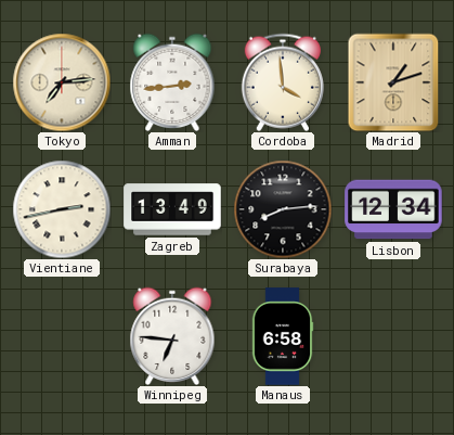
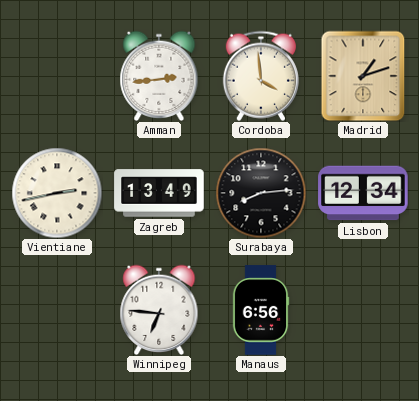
Tokyo: 7:14 -> none (62, 82)
Manaus: 6:58 -> 6:56 (261, 310)
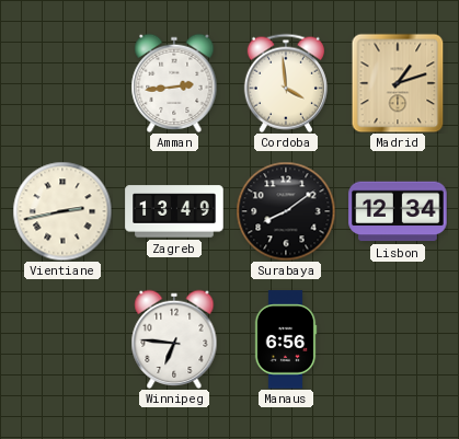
Surabaya: 8:14 -> 8:09 (286, 211)
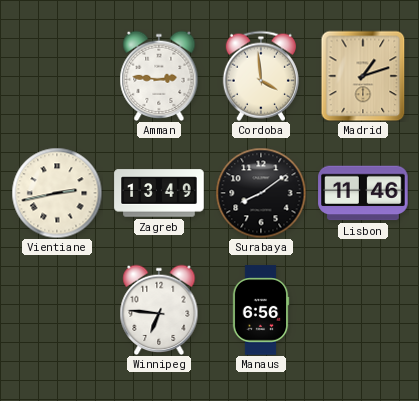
Amman: 2:44 -> 2:46 (159, 75)
Lisbon: 12:34 -> 11:46 (363, 193)
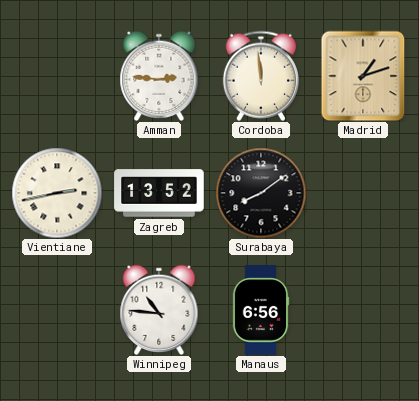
Cordoba: 3:59 -> 11:59 (261, 76)
Zagreb: 13:49 -> 13:52 (159, 193)
Lisbon: 11:46 -> none (363, 193)
Winnipeg: 6:46 -> 10:46 (159, 309)
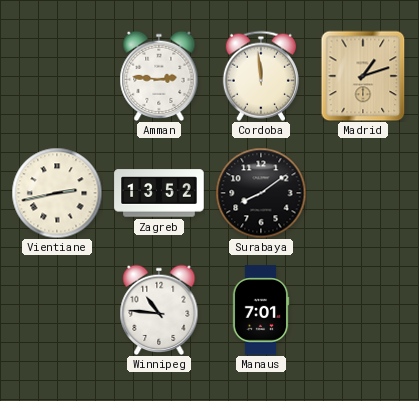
Manaus: 6:56 -> 7:01 (261, 310)
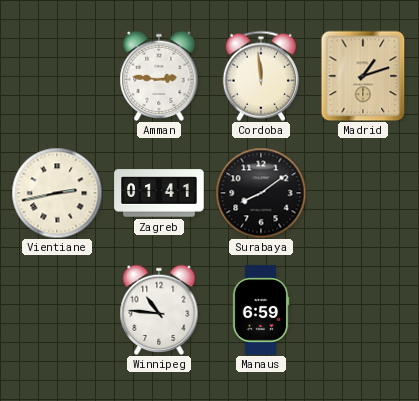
Zagreb: 13:52 -> 01:41 (159, 193)
Manaus: 7:01 -> 6:59 (261, 310)
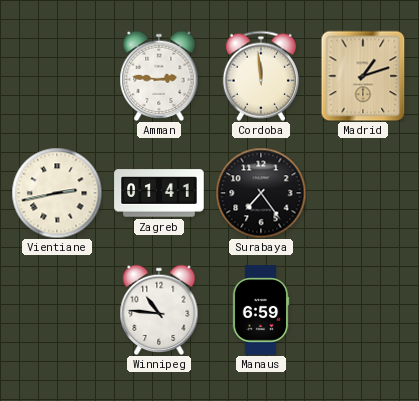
Surabaya: 8:09 -> 7:24 (261, 193)
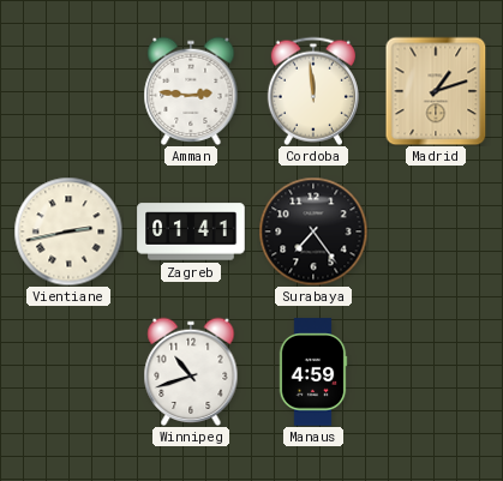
Winnipeg: 10:46 -> 10:42 (191, 371)
Manaus: 6:59 -> 4:59 (313, 372)
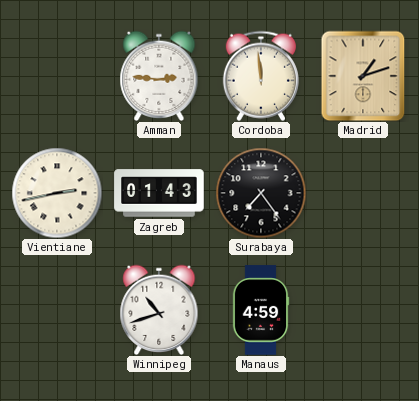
Zagreb: 01:41 -> 01:43 (159, 193)
